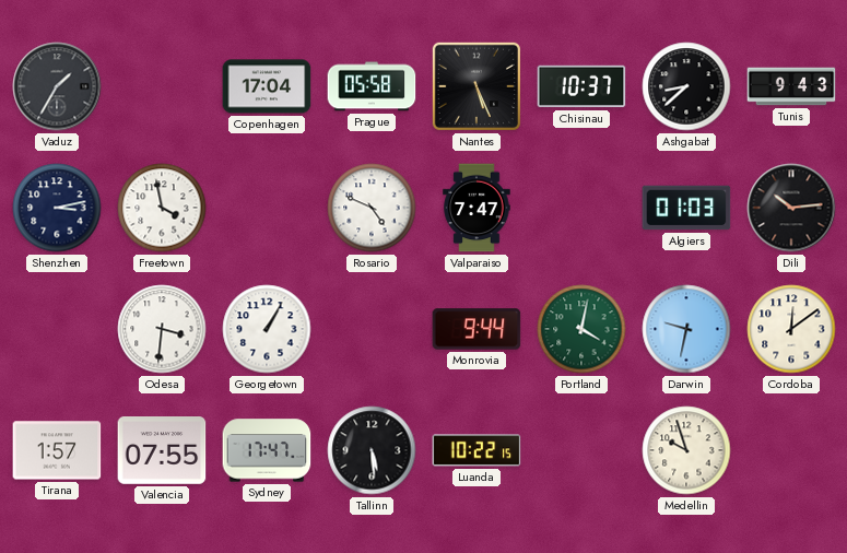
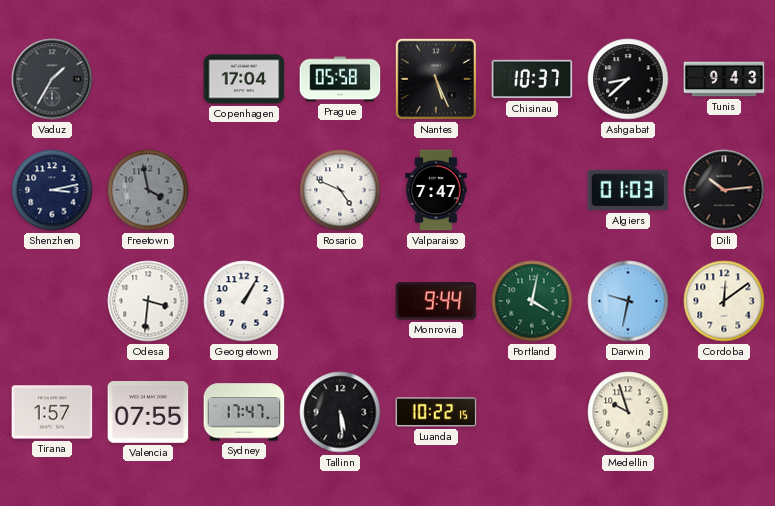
Freetown dial: white -> grey (148, 190)
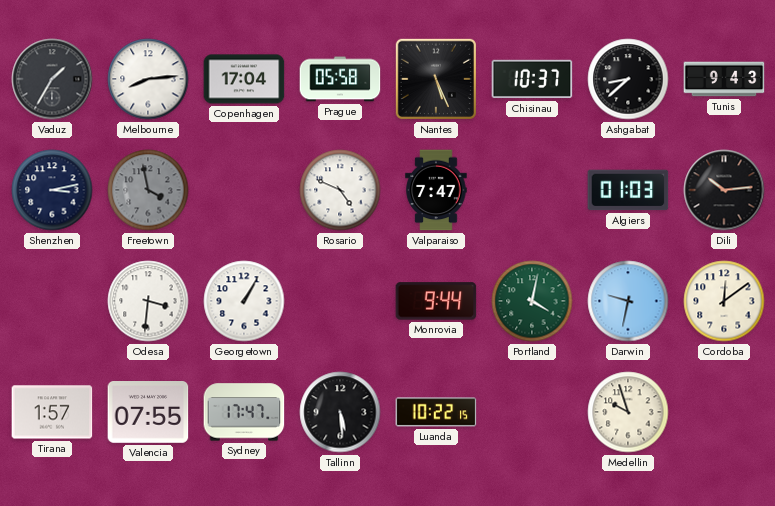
Melbourne: none -> 8:14 (148, 79)
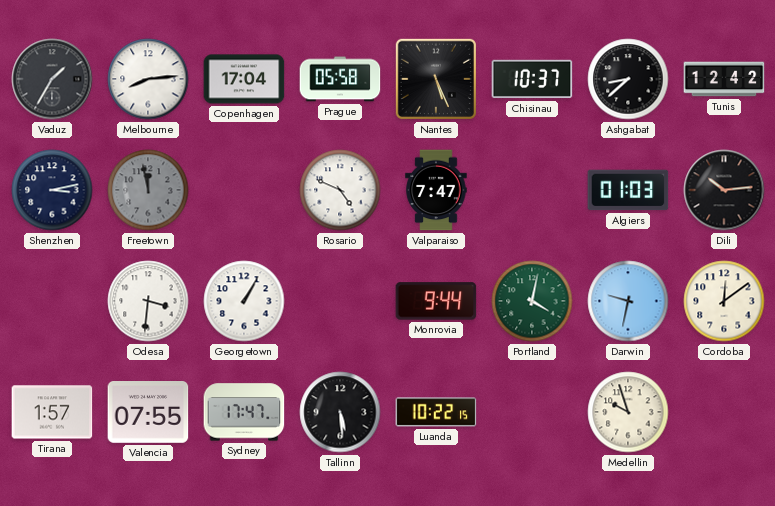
Tunis: 9:43 -> 12:42 (724, 79)
Freetown: 3:58 -> 11:58 (148, 190)
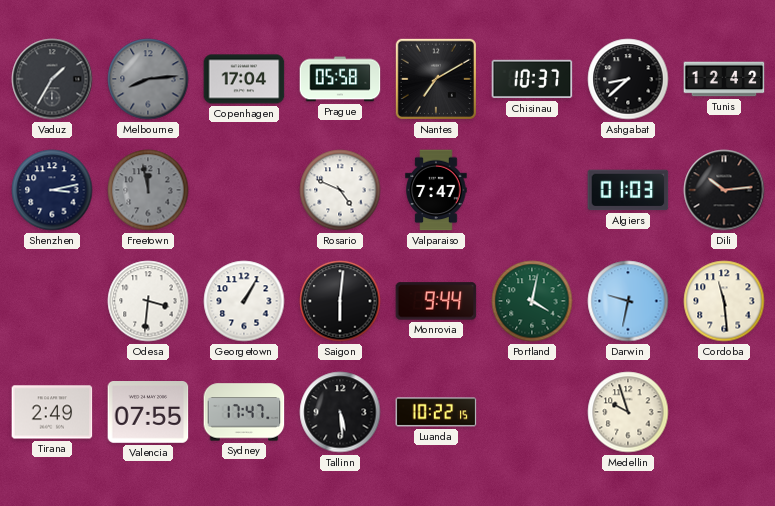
Melbourne dial: white -> grey (148, 79)
Nantes: 5:26 -> 7:10 (436, 79)
Saigon: none -> 6:01 (340, 301)
Cordoba: 12:09 -> 11:29 (724, 301)
Tirana: 1:57 -> 2:49 (52, 412)
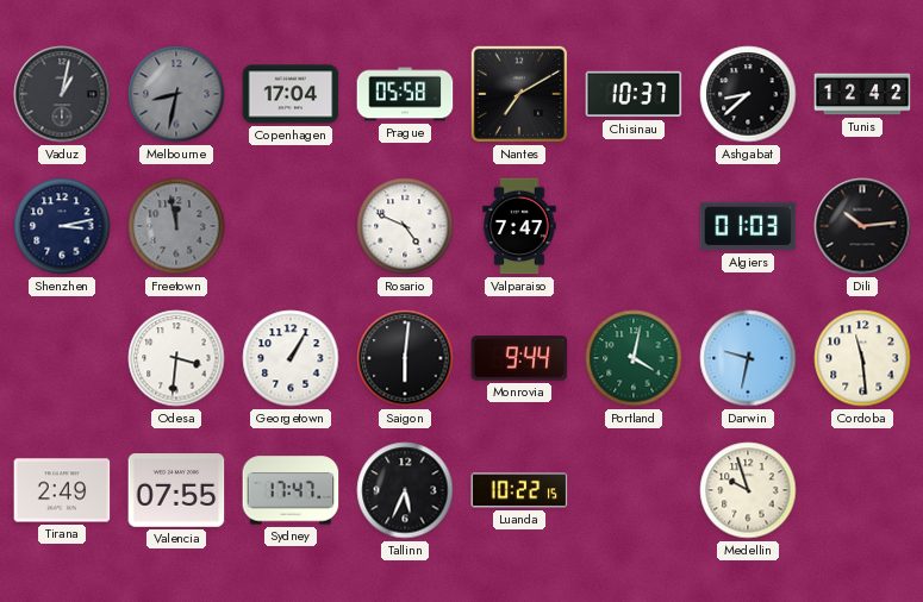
Vaduz: 1:35 -> 1:02 (62, 94)
Melbourne: 8:14 -> 8:32 (176, 94)
Tallinn: 5:29 -> 5:34 (405, 490)
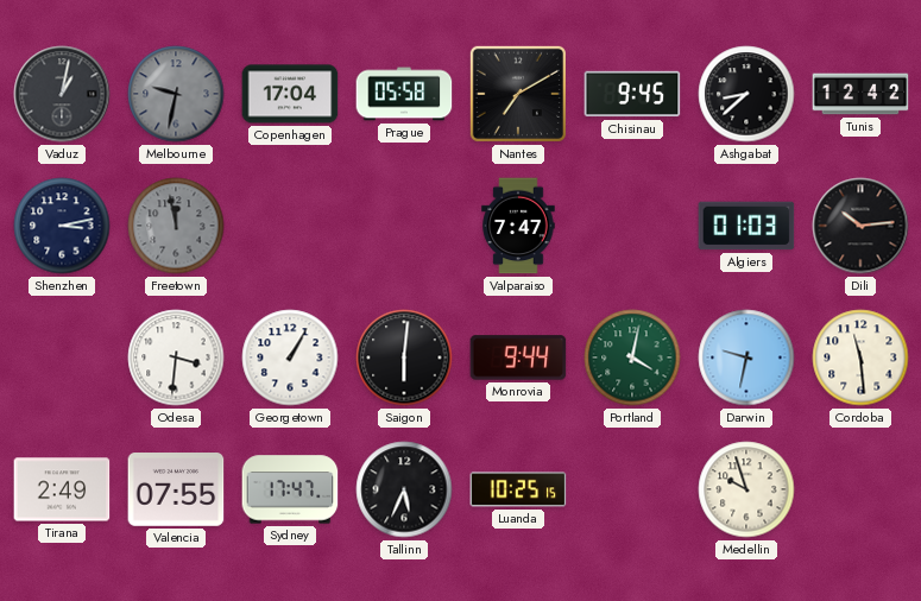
Melbourne: 8:32 -> 9:32 (176, 94)
Chisinau: 10:37 -> 9:45 (632, 94)
Rosario: 4:49 -> none (405, 226)
Luanda: 10:22 -> 10:25 (518, 489)
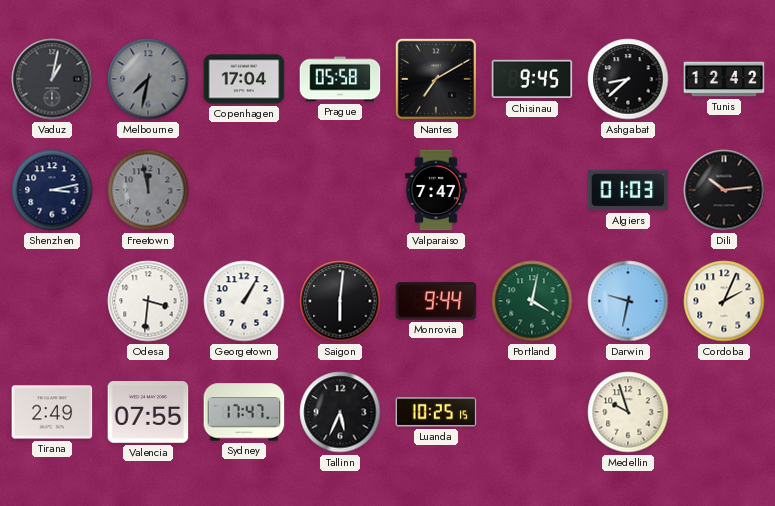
Melbourne: 9:32 -> 7:32 (148, 79)
Cordoba: 11:29 -> 2:04 (724, 301)
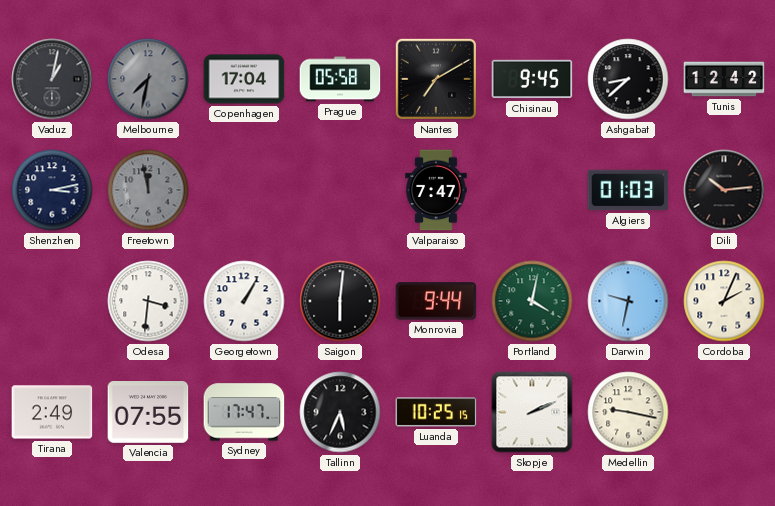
Skopje: none -> 2:11 (532, 412)
Medellin: 9:57 -> 9:17 (628, 412)
